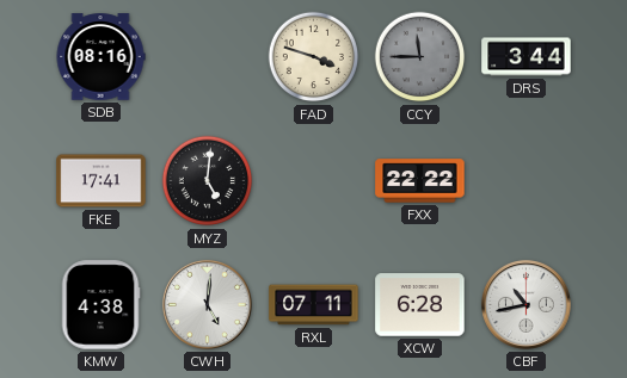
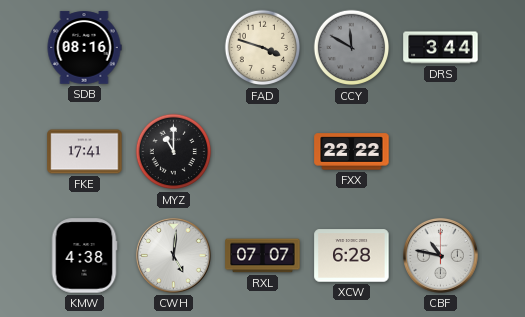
CCY: 11:45 -> 11:50 (352, 48)
MYZ: 5:01 -> 11:00 (174, 152)
RXL: 07:11 -> 07:07 (263, 256)
CBF: 10:43 -> 10:47 (440, 255)
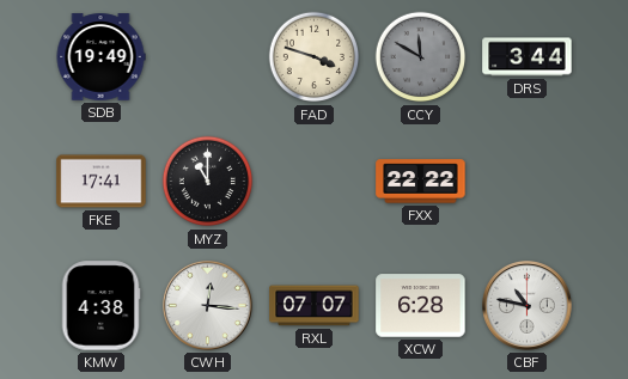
SDB: 08:16 -> 19:49 (100, 57)
CWH: 5:01 -> 12:16 (207, 305)
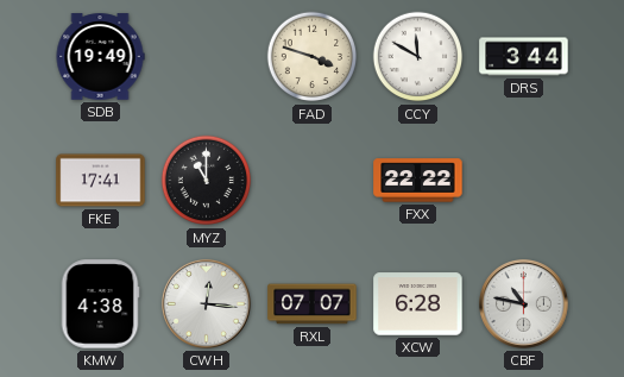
CCY dial: grey -> white (418, 57)
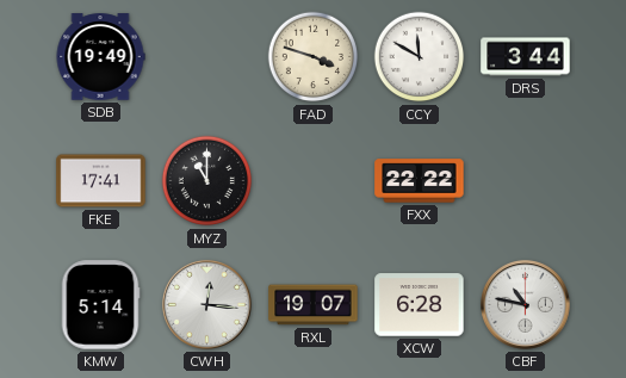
KMW: 4:38 -> 5:14 (100, 305)
RXL: 07:07 -> 19:07 (314, 305)
